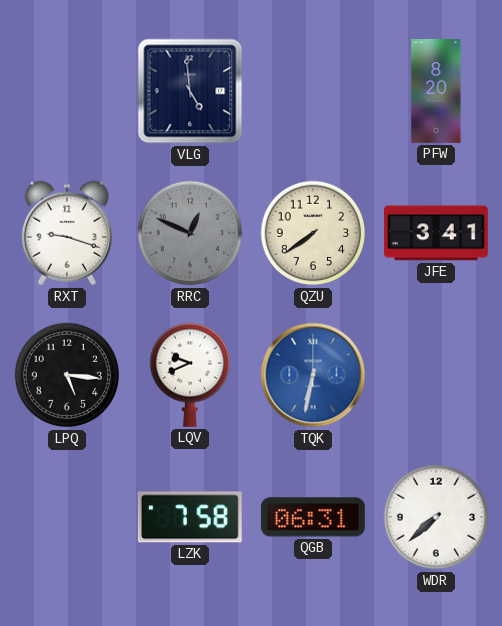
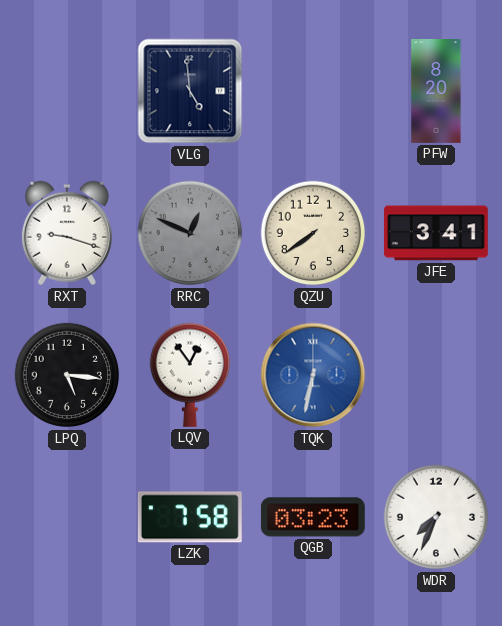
LQV: 9:41 -> 12:54 (189, 375)
QGB: 06:31 -> 03:23 (313, 517)
WDR: 7:38 -> 7:34 (436, 517)
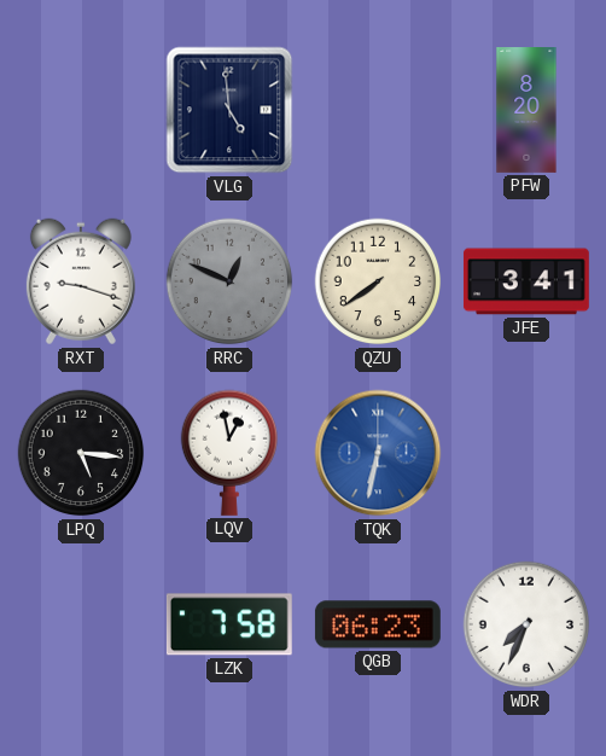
LQV: 12:54 -> 12:58 (228, 453)
QGB: 03:23 -> 06:23 (378, 624)
